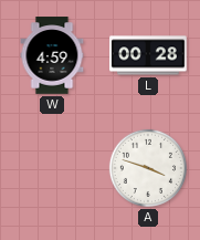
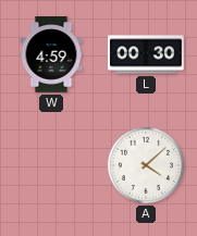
L: 00:28 -> 00:30 (146, 54)
A: 3:48 -> 4:08 (146, 165)
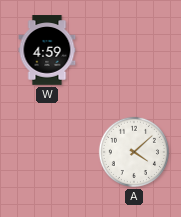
L: 00:30 -> none (146, 54)
